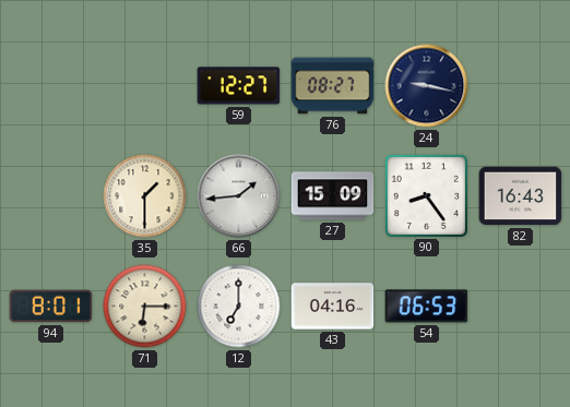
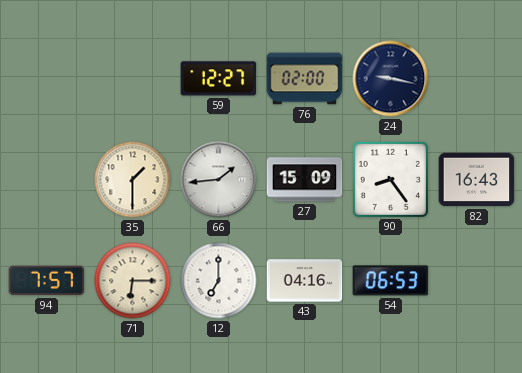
76: 08:27 -> 02:00 (305, 79)
94: 8:01 -> 7:57 (47, 281)
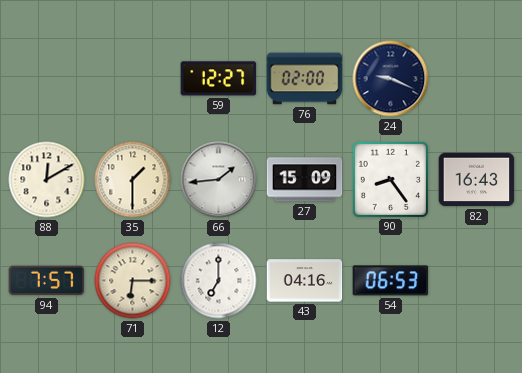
24: 9:17 -> 9:19 (391, 79)
88: none -> 12:10 (47, 180)
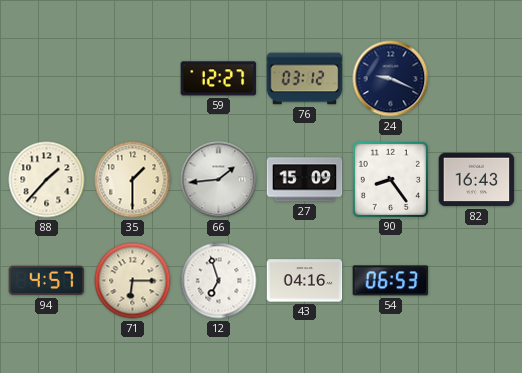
76: 02:00 -> 03:12 (305, 79)
88: 12:10 -> 1:37 (47, 180)
94: 7:57 -> 4:57 (47, 281)
12: 7:00 -> 6:57 (219, 281)
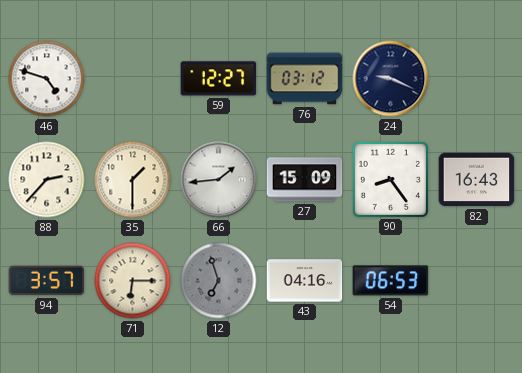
46: none -> 4:48 (47, 79)
88: 1:37 -> 2:37 (47, 180)
94: 4:57 -> 3:57 (47, 281)
12 dial: white -> grey (219, 281)
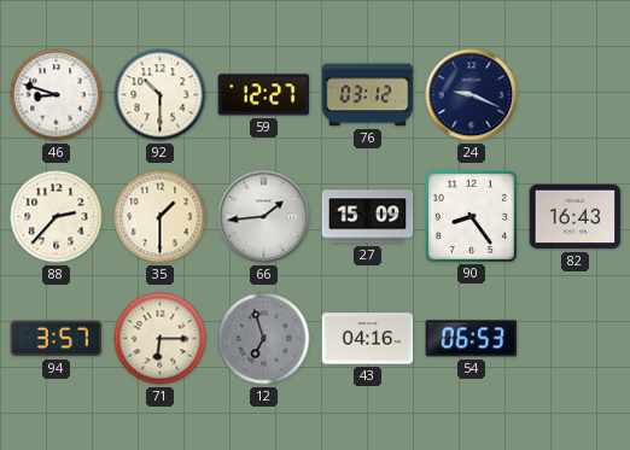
46: 4:48 -> 8:48 (57, 95)
92: none -> 10:30 (161, 95)
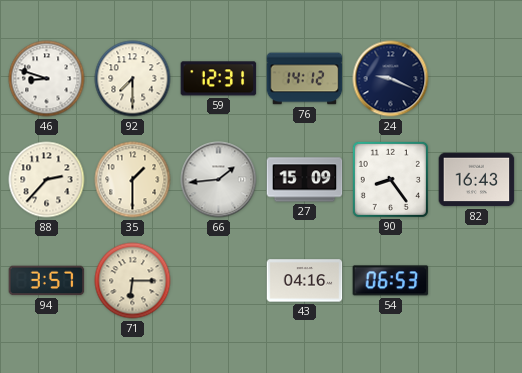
92: 10:30 -> 7:30 (133, 79)
59: 12:27 -> 12:31 (219, 79)
76: 03:12 -> 14:12 (305, 79)
12: 6:57 -> none (264, 339)
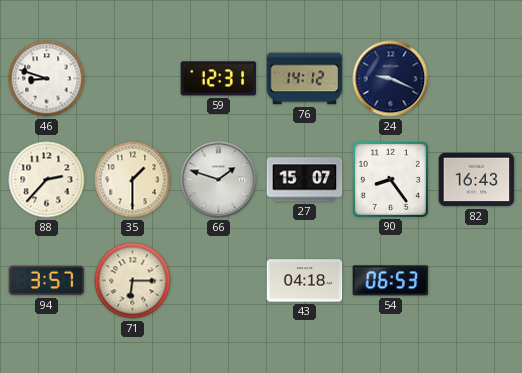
92: 7:30 -> none (133, 79)
66: 1:44 -> 1:48 (219, 180)
27: 15:09 -> 15:07 (305, 180)
43: 04:16 -> 04:18 (305, 281)
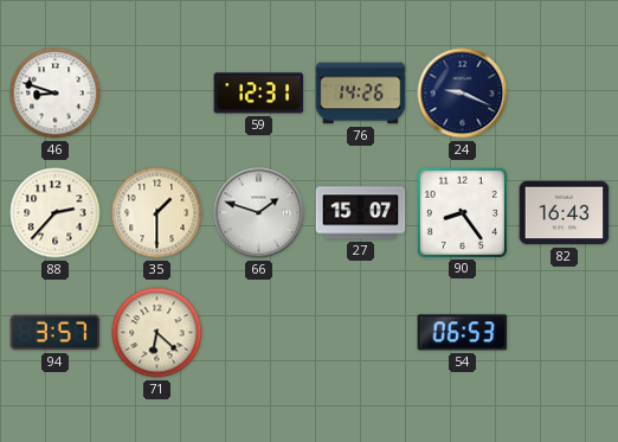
76: 14:12 -> 14:26 (361, 94)
71: 6:15 -> 6:22 (157, 333)
43: 04:18 -> none (305, 281)
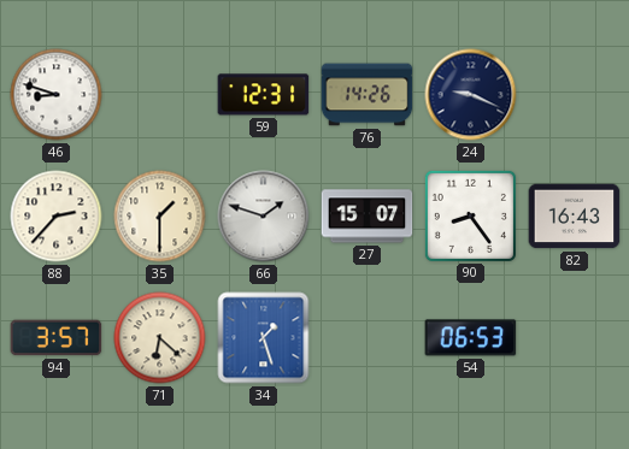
34: none -> 1:27 (264, 338)
